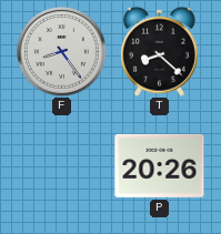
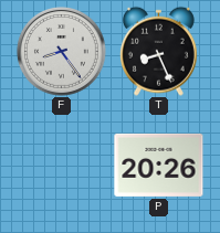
T: 8:22 -> 8:26 (158, 51)
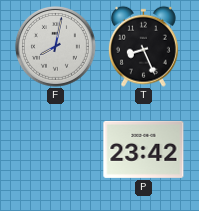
F: 8:24 -> 8:02 (55, 46)
P: 20:26 -> 23:42 (144, 149)
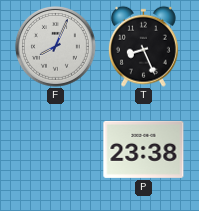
F: 8:02 -> 8:04 (55, 46)
P: 23:42 -> 23:38 (144, 149)
